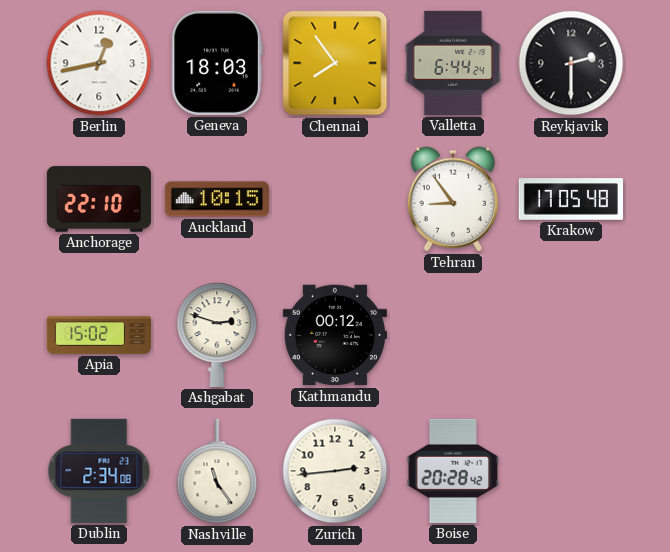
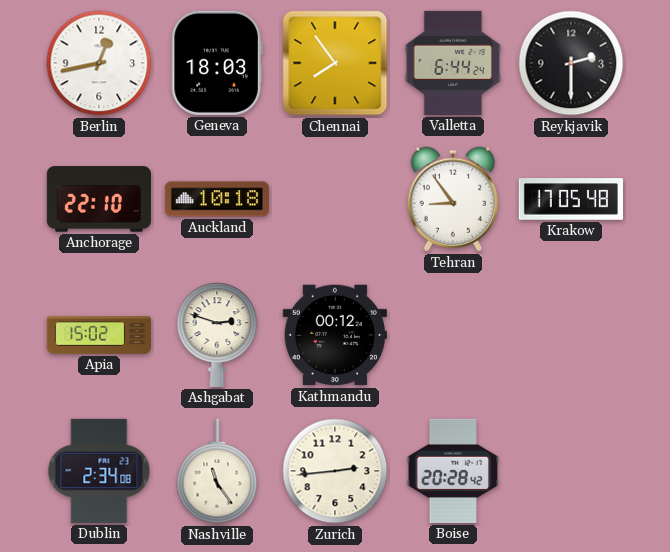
Auckland: 10:15 -> 10:18 (217, 199)
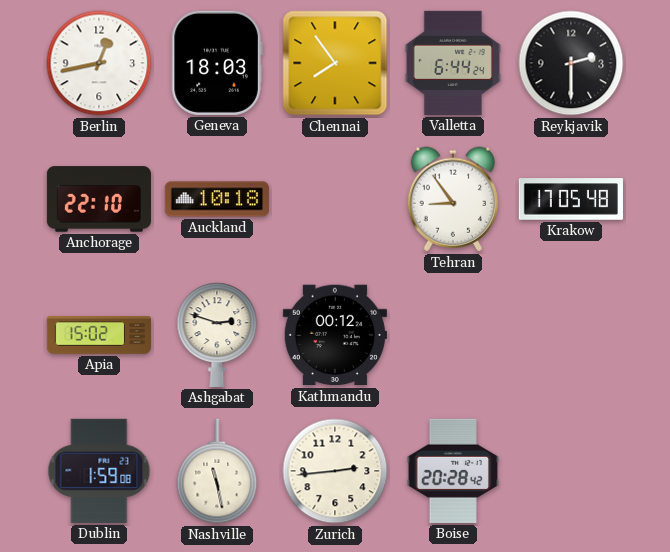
Dublin: 2:34 -> 1:59 (99, 471)
Nashville: 11:24 -> 11:28 (217, 471)
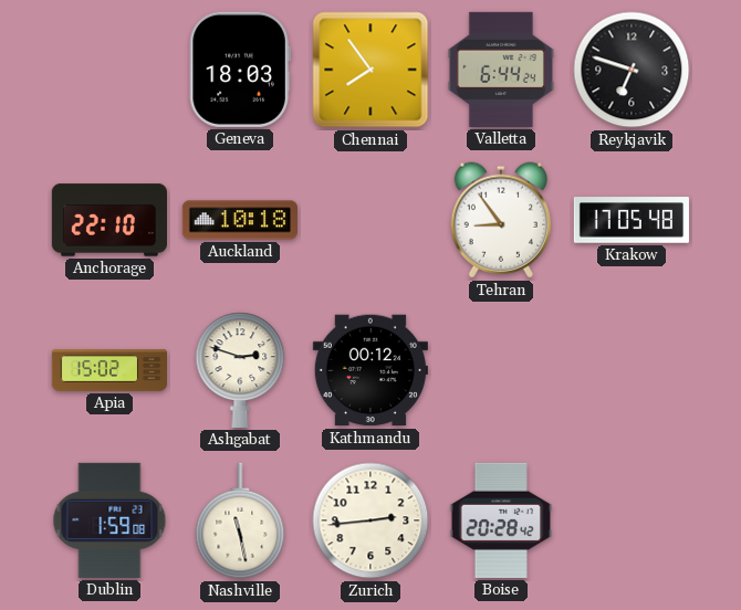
Berlin: 12:43 -> none (99, 63)
Reykjavik: 2:30 -> 6:48 (632, 70)
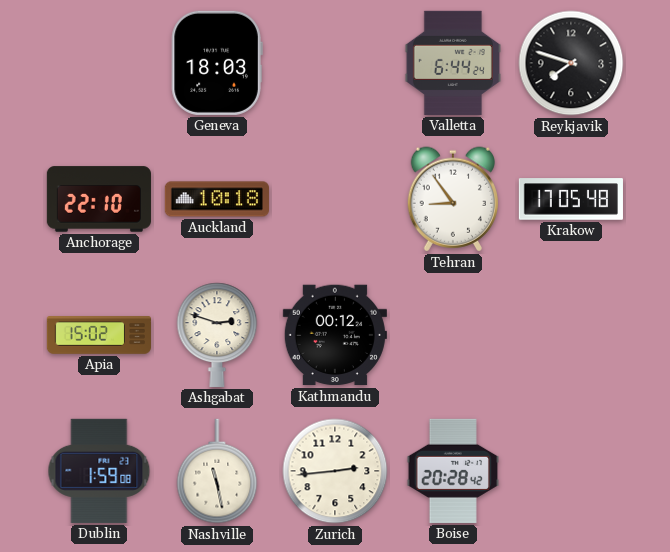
Chennai: 7:54 -> none (370, 70)
Reykjavik: 6:48 -> 7:48 (571, 63)
